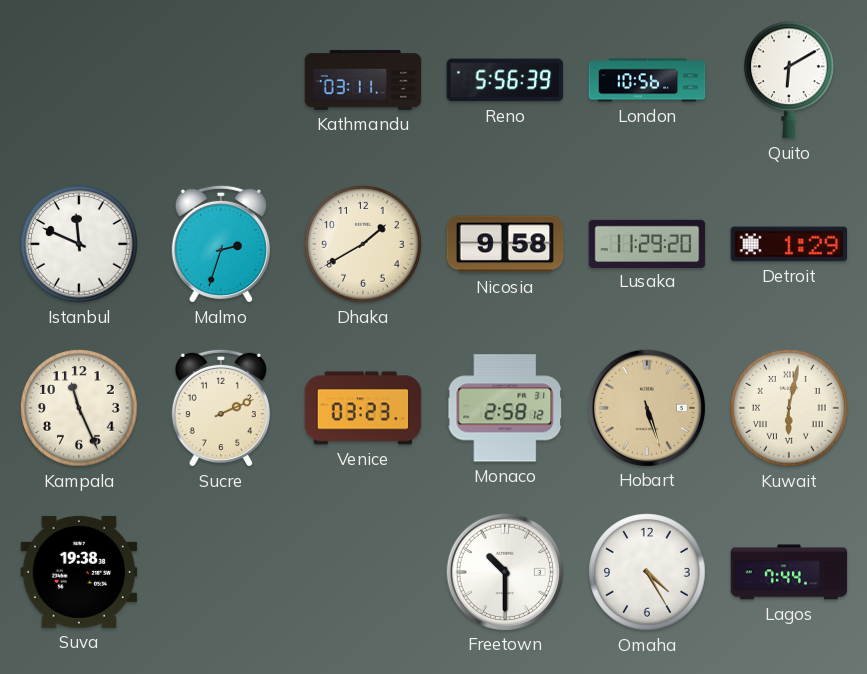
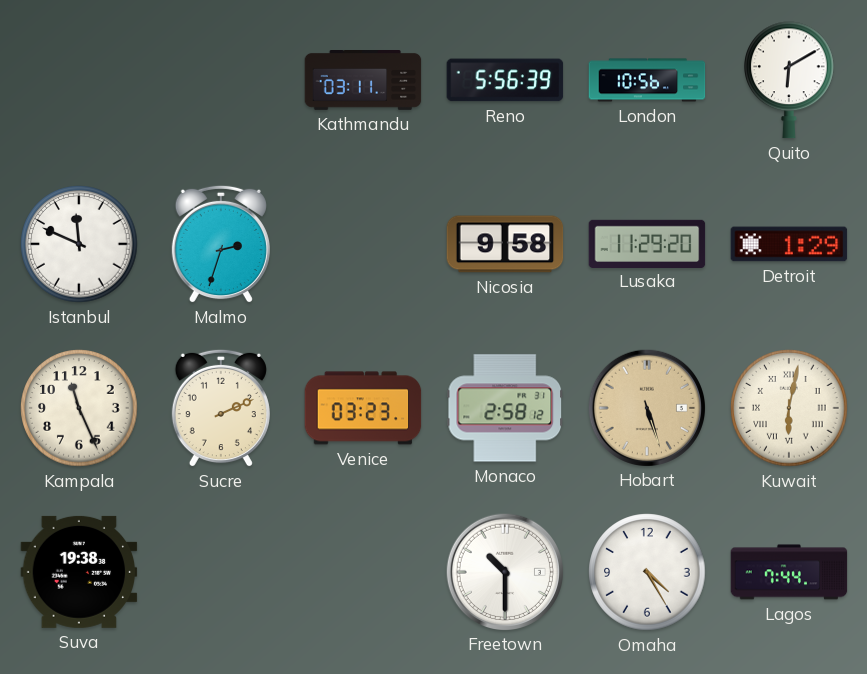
Dhaka: 1:40 -> none (363, 244)
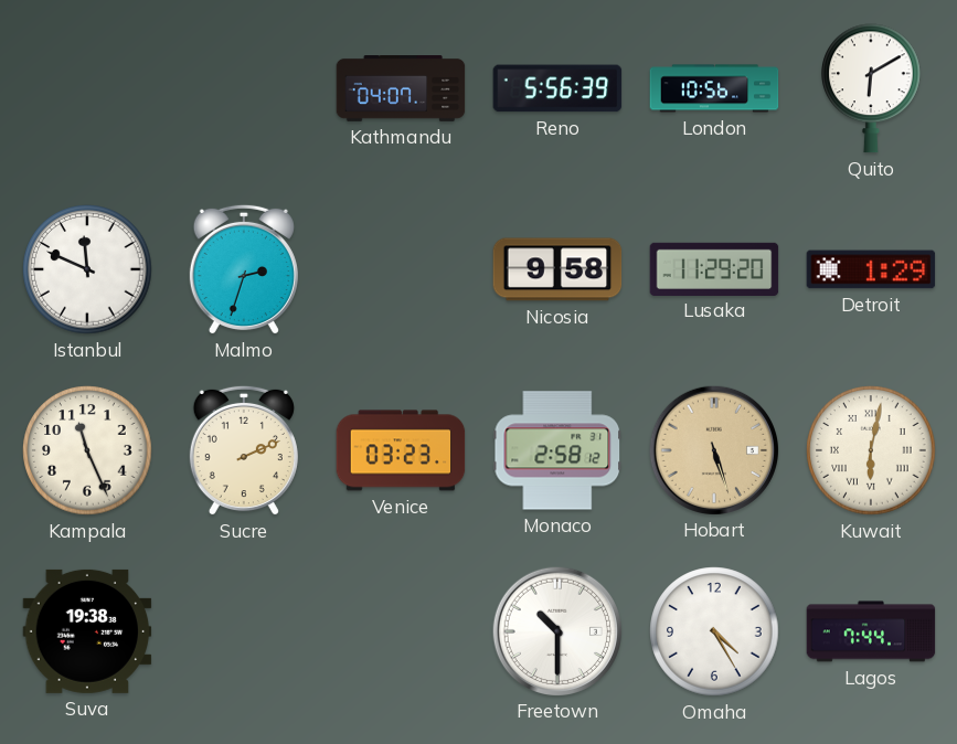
Kathmandu: 03:11 -> 04:07 (401, 89)
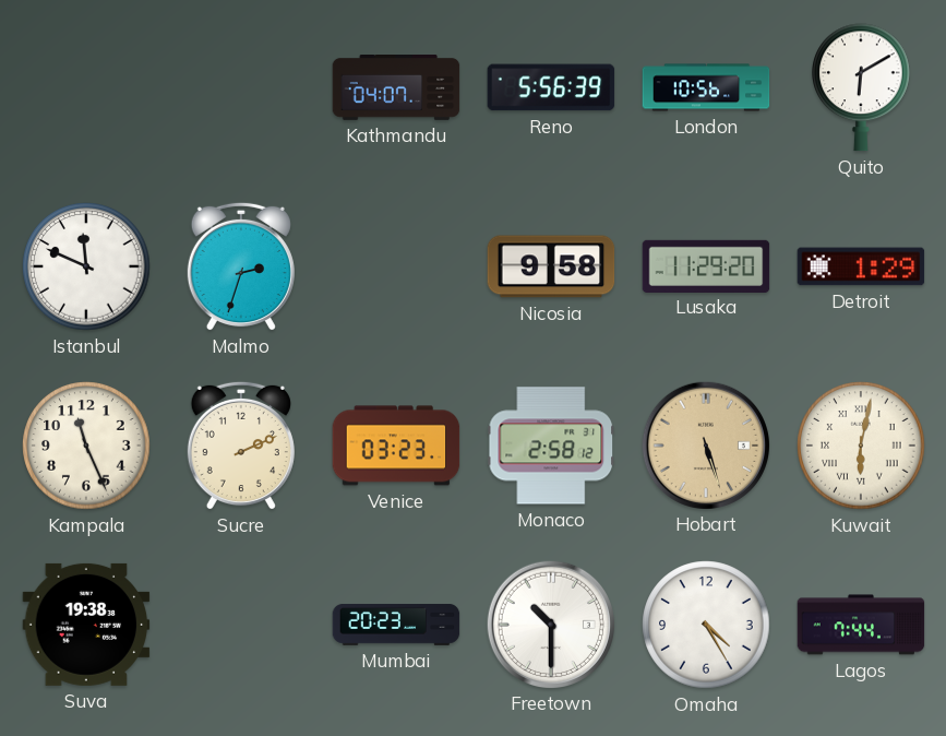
Mumbai: none -> 20:23 (396, 626)
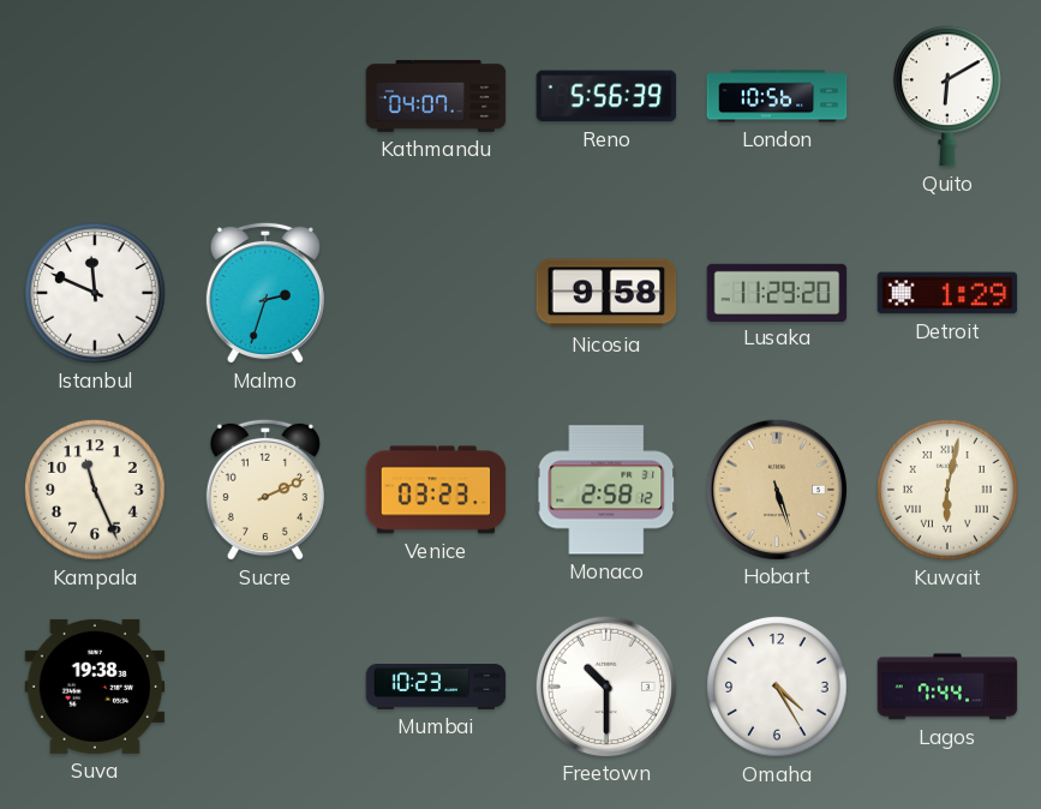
Mumbai: 20:23 -> 10:23 (436, 688)
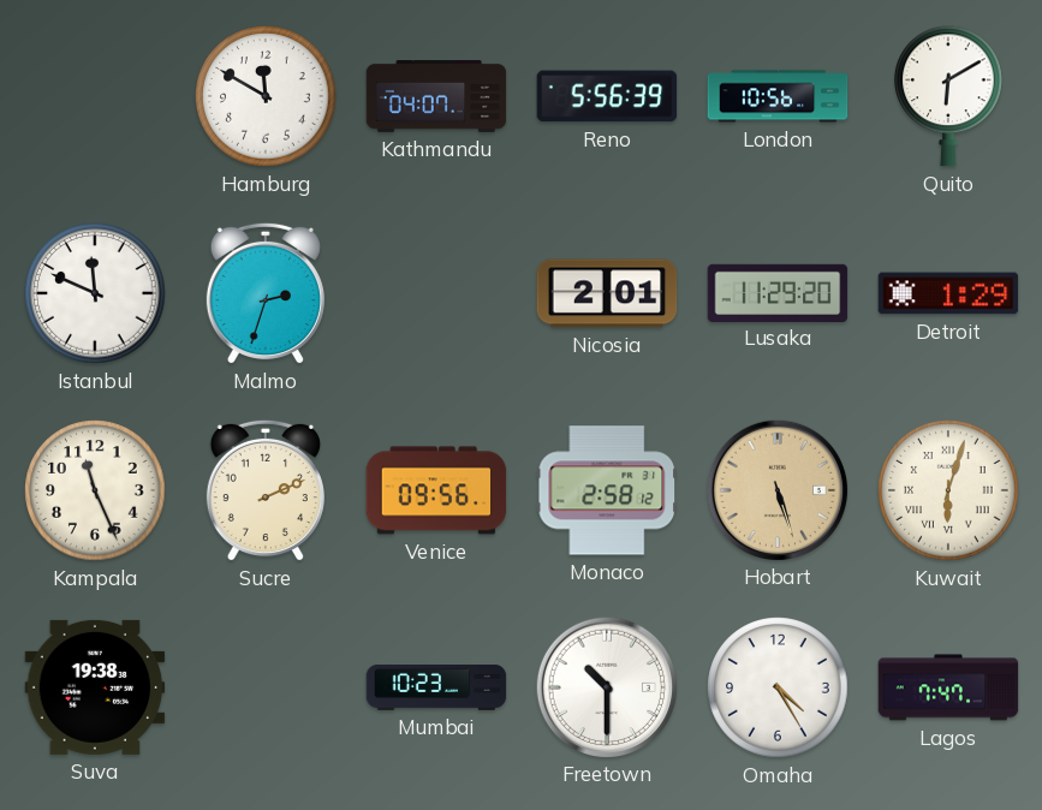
Hamburg: none -> 11:50 (266, 96)
Nicosia: 9:58 -> 2:01 (607, 293)
Venice: 03:23 -> 09:56 (436, 490)
Kuwait: 6:02 -> 6:03 (948, 490)
Lagos: 7:44 -> 7:47 (948, 687)
